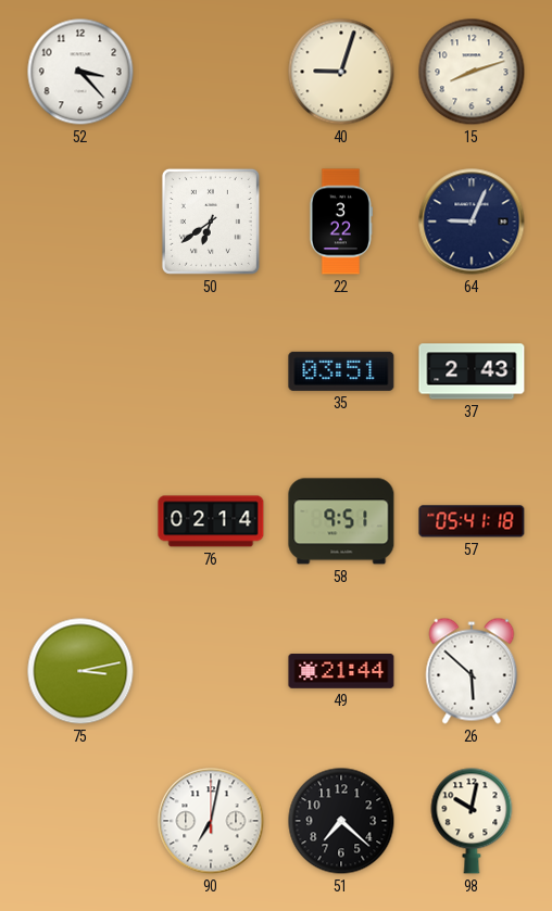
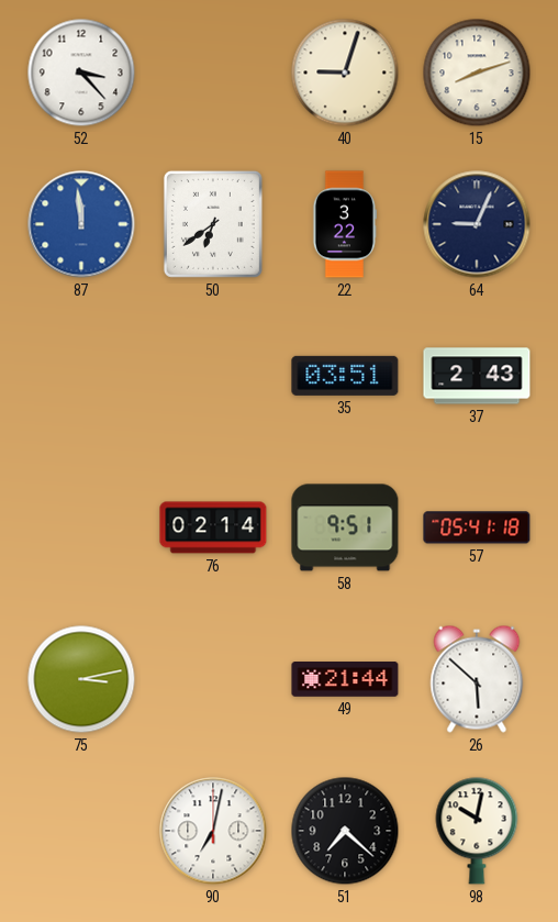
87: none -> 11:59 (81, 224)
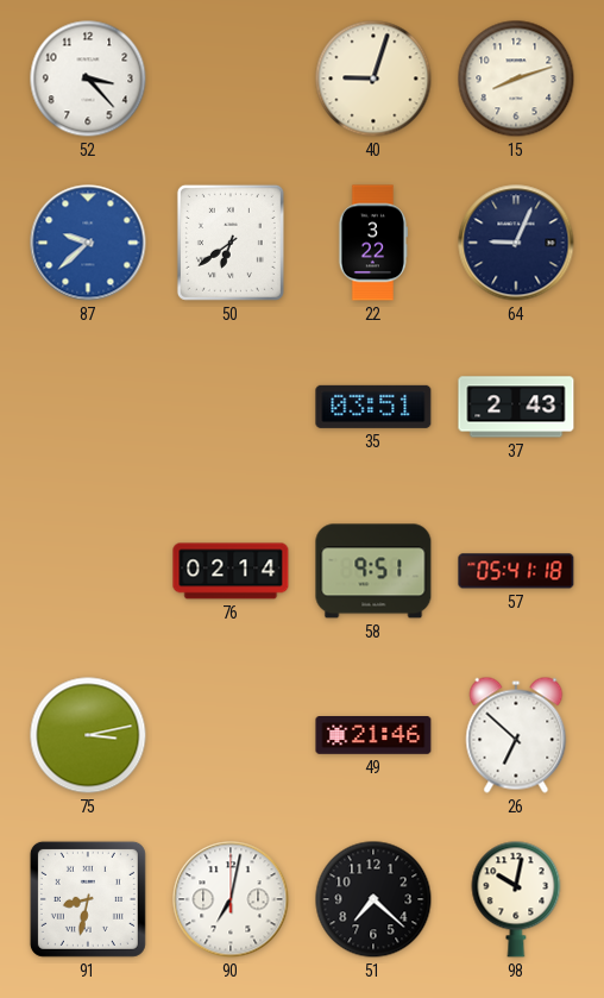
87: 11:59 -> 9:38 (88, 243)
49: 21:44 -> 21:46 (373, 736)
26: 5:52 -> 6:52 (516, 735)
91: none -> 8:32 (88, 899)
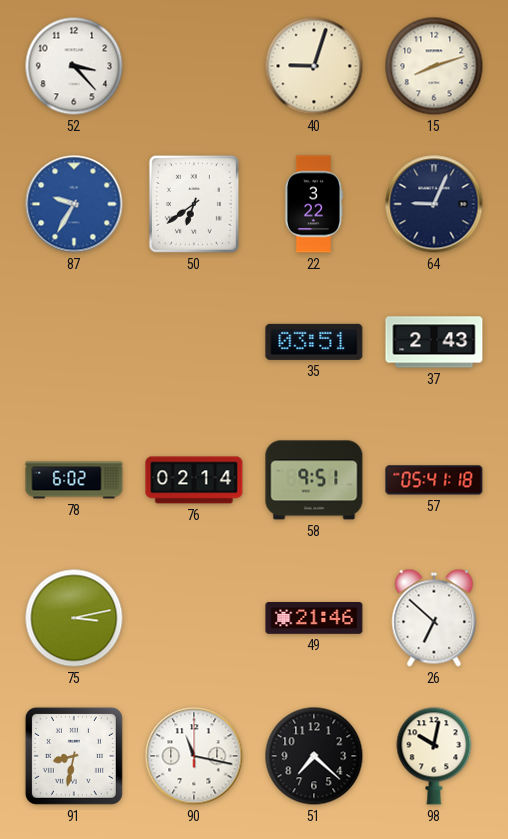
87: 9:38 -> 9:35 (74, 204)
78: none -> 6:02 (74, 480)
90: 7:02 -> 11:17 (194, 756)
